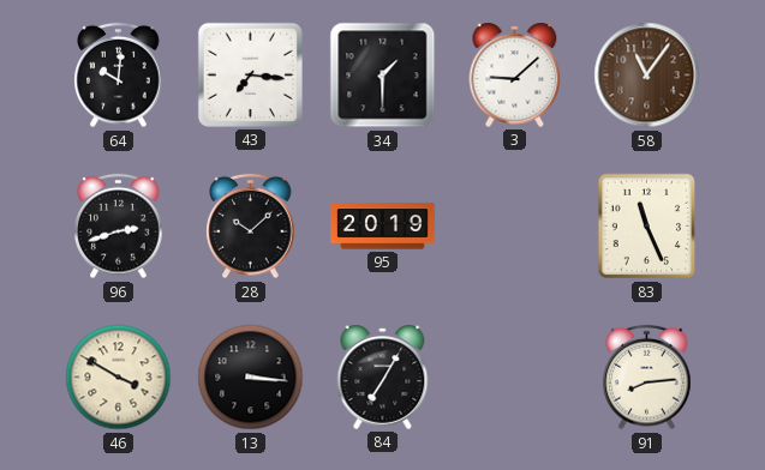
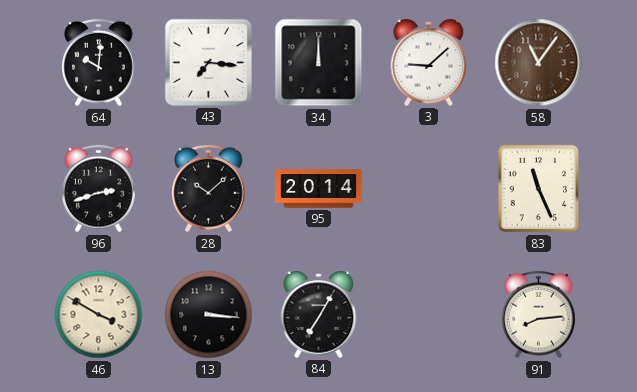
34: 1:30 -> 12:00 (319, 63)
95: 20:19 -> 20:14 (319, 189)
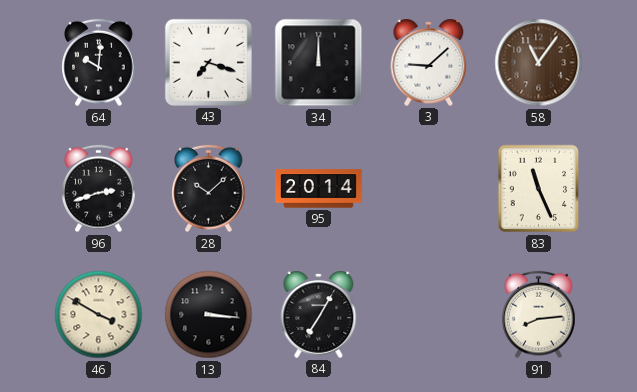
43: 7:16 -> 7:18 (208, 62)
